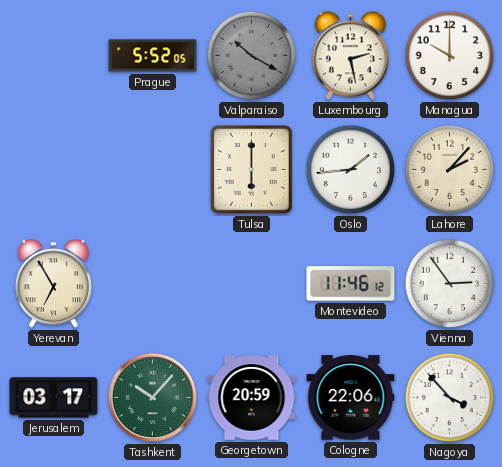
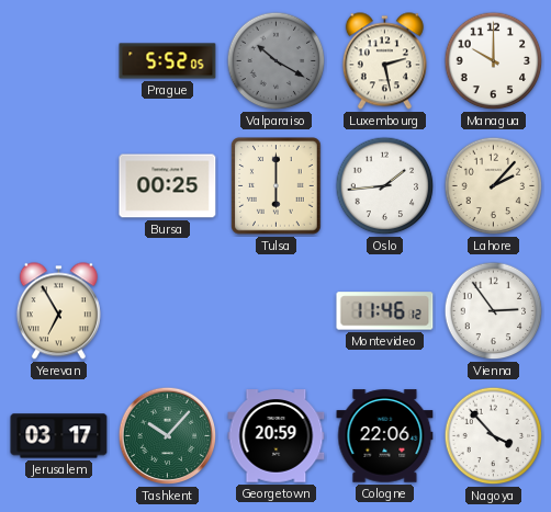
Bursa: none -> 00:25 (168, 186)
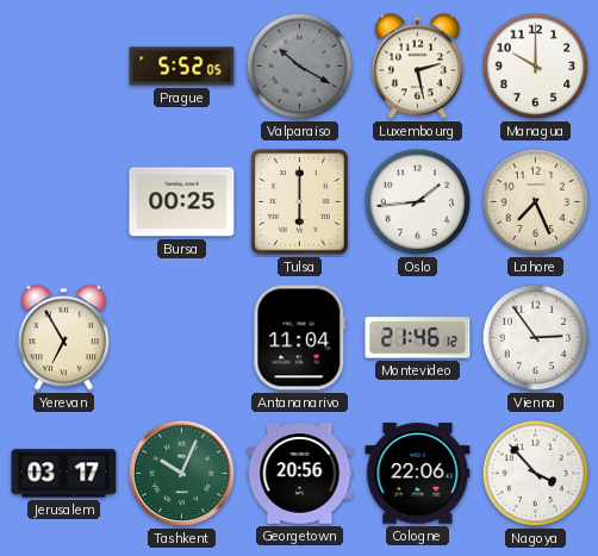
Lahore: 2:07 -> 7:26 (536, 202)
Antananarivo: none -> 11:04 (300, 338)
Montevideo: 11:46 -> 21:46 (418, 338)
Tashkent: 10:07 -> 10:04 (182, 474)
Georgetown: 20:59 -> 20:56 (300, 474)
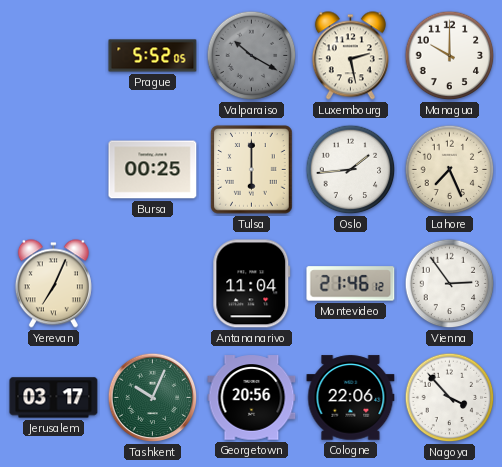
Yerevan: 6:55 -> 7:04 (53, 284)
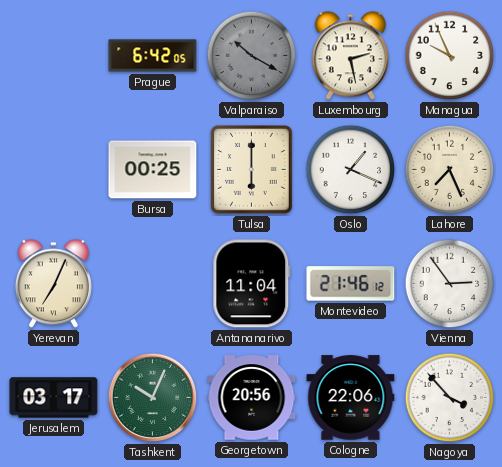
Prague: 5:52 -> 6:42 (153, 56)
Managua: 10:00 -> 9:56 (450, 56)
Oslo: 1:44 -> 1:19 (351, 170)
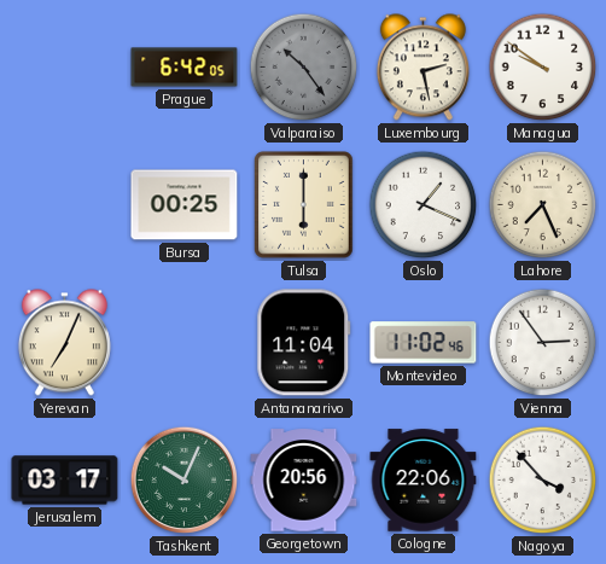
Valparaiso: 10:20 -> 10:24 (304, 68)
Managua: 9:56 -> 9:51 (543, 68)
Montevideo: 21:46 -> 11:02 (424, 343)
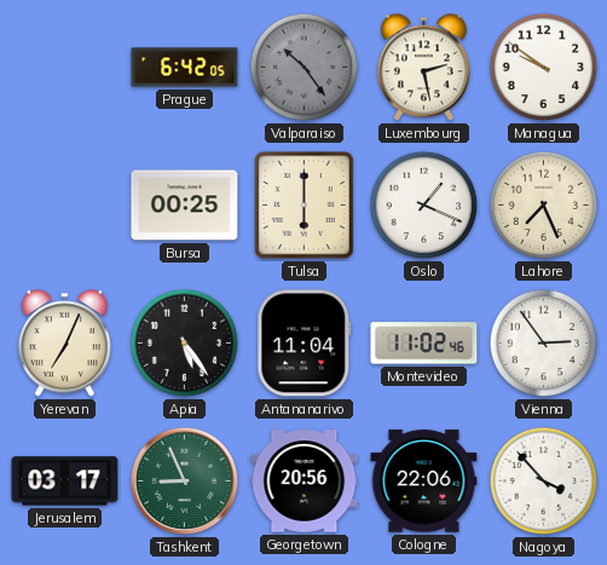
Apia: none -> 5:24 (185, 344)
Tashkent: 10:04 -> 8:56 (185, 482)
